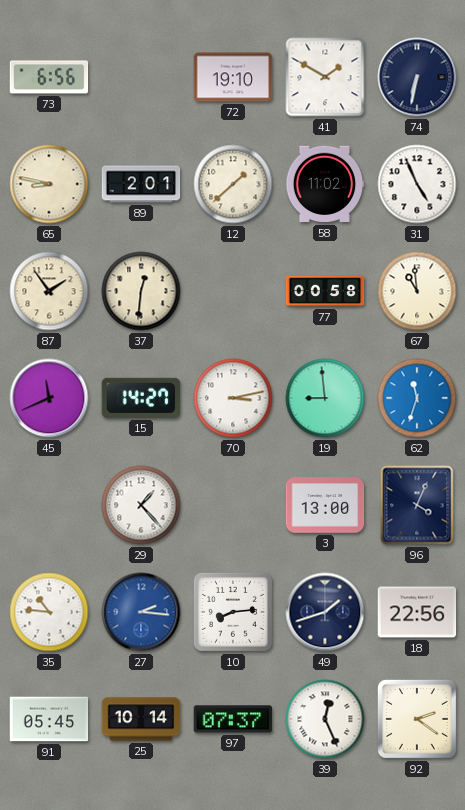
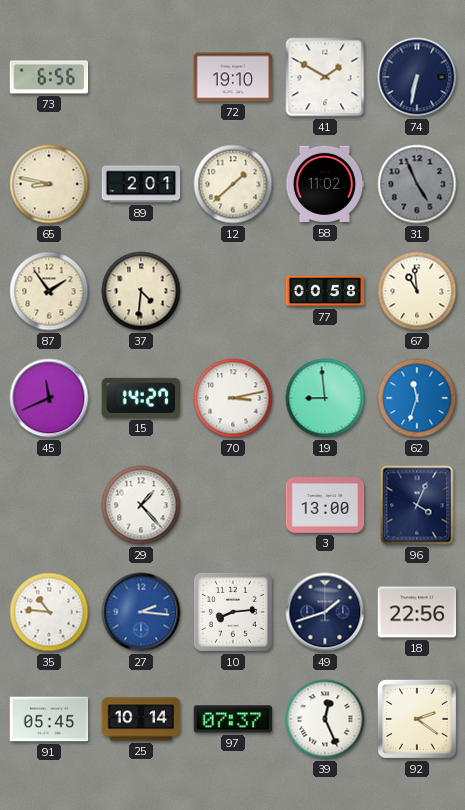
31 dial: white -> grey (417, 184)
37: 12:31 -> 4:31 (141, 291)
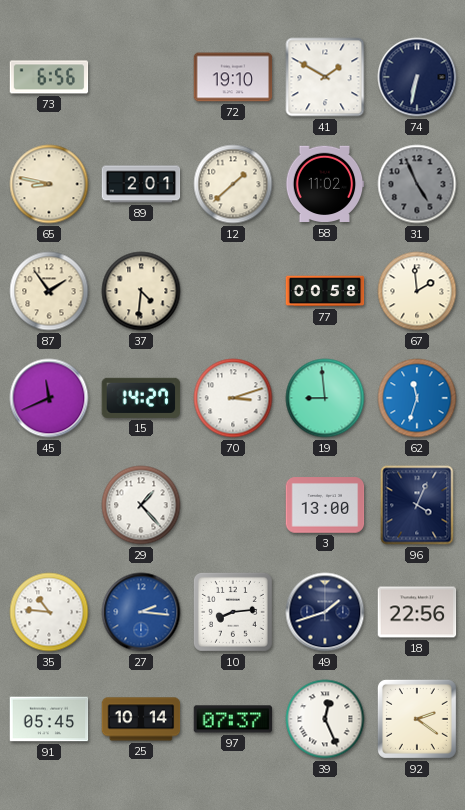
67: 10:59 -> 1:59 (417, 291)
70: 3:13 -> 3:12 (233, 398)
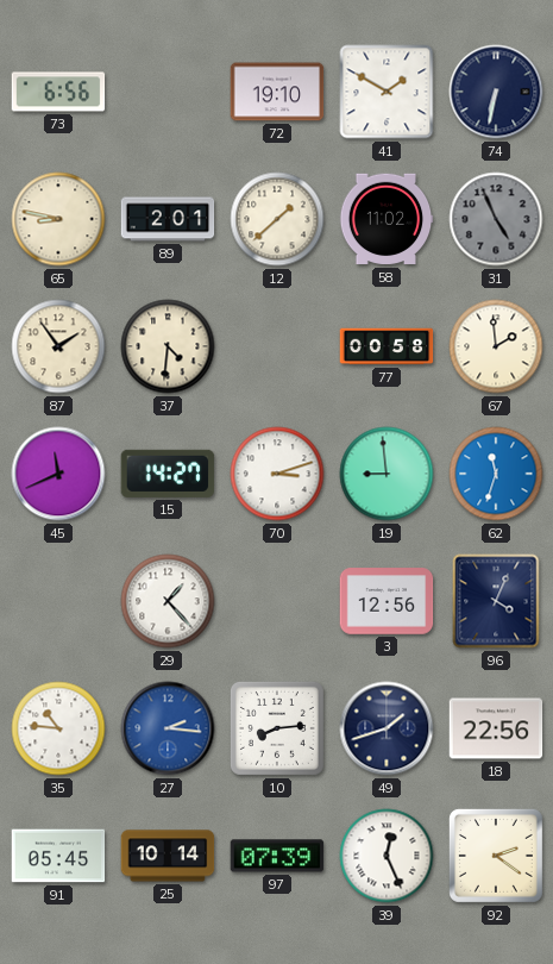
3: 13:00 -> 12:56 (387, 601)
97: 07:37 -> 07:39 (277, 856)
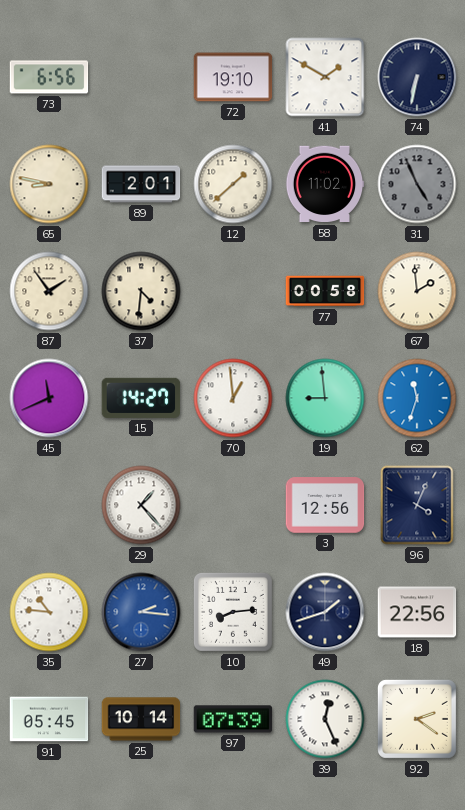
70: 3:12 -> 12:59 (233, 398)
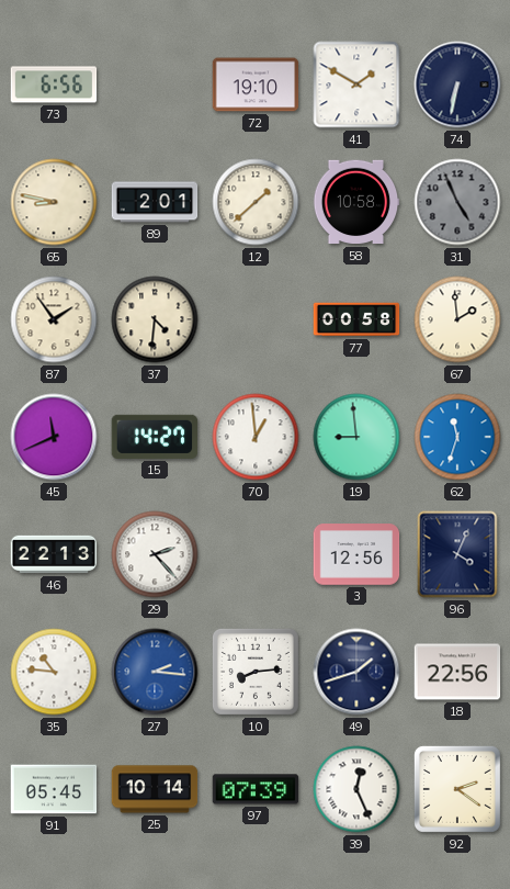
58: 11:02 -> 10:58 (356, 202)
46: none -> 22:13 (54, 554)
29: 1:23 -> 2:23 (155, 554)
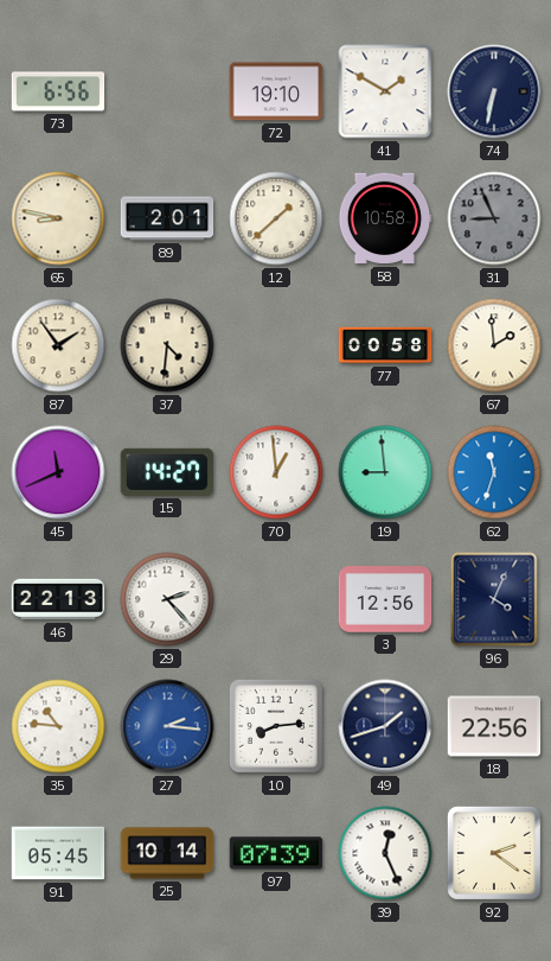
31: 4:56 -> 8:56 (494, 218)
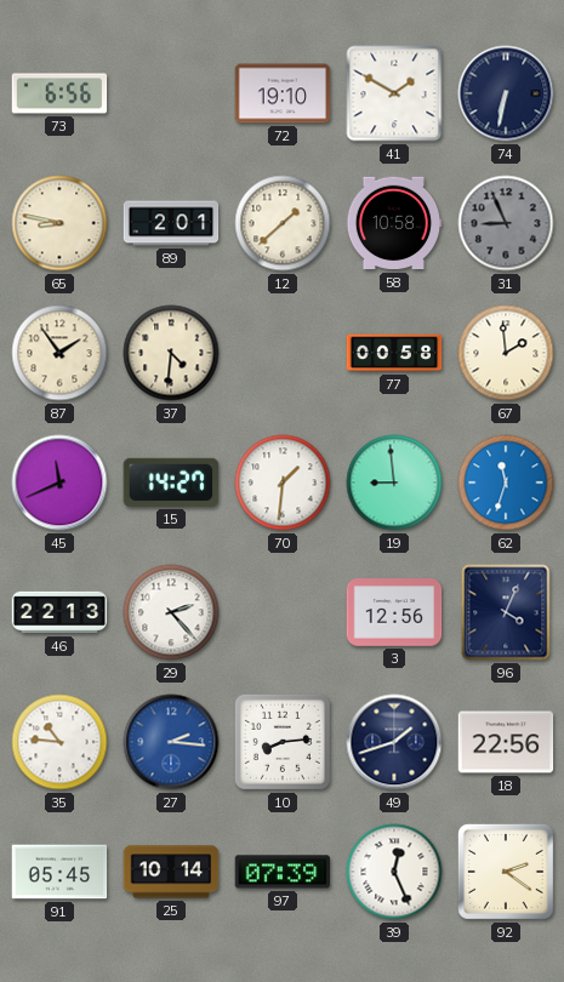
70: 12:59 -> 1:31 (283, 483)
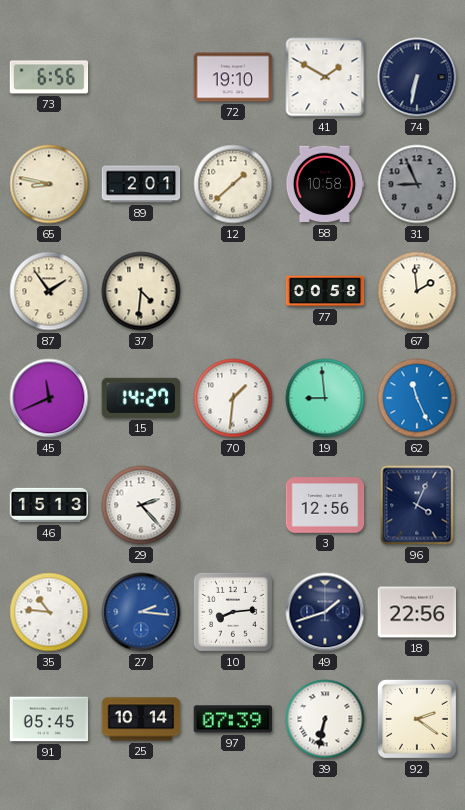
62: 11:33 -> 11:26 (417, 398)
46: 22:13 -> 15:13 (49, 505)
39: 12:26 -> 6:32 (325, 719)
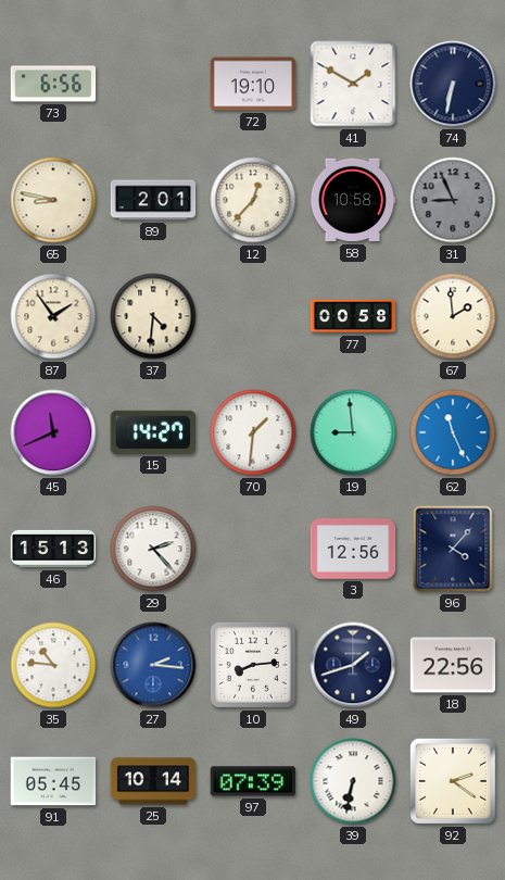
12: 1:38 -> 12:37 (253, 200)
96: 4:04 -> 4:07 (453, 549)
